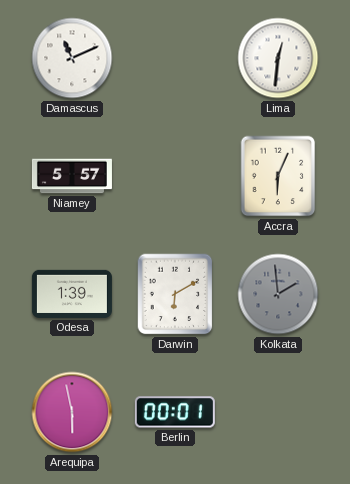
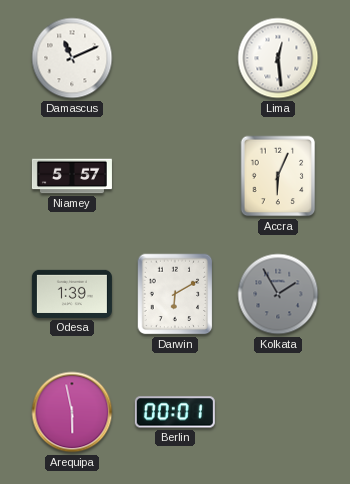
Lima: 12:31 -> 12:29 (278, 58)
Kolkata: 1:59 -> 1:55 (278, 294)
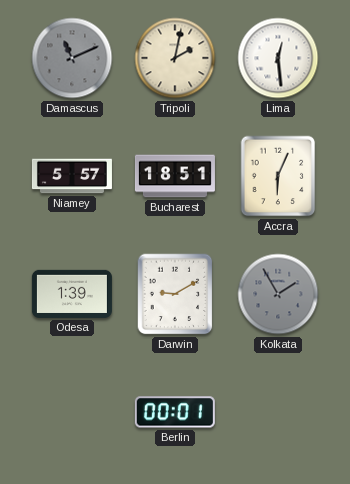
Damascus dial: white -> grey (72, 58)
Tripoli: none -> 2:02 (175, 58)
Bucharest: none -> 18:51 (175, 176)
Darwin: 6:10 -> 9:10 (175, 294)
Arequipa: 5:58 -> none (72, 412)
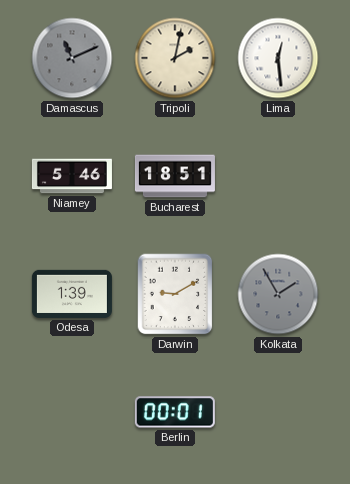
Niamey: 5:57 -> 5:46 (72, 176)
Accra: 6:04 -> none (278, 176)
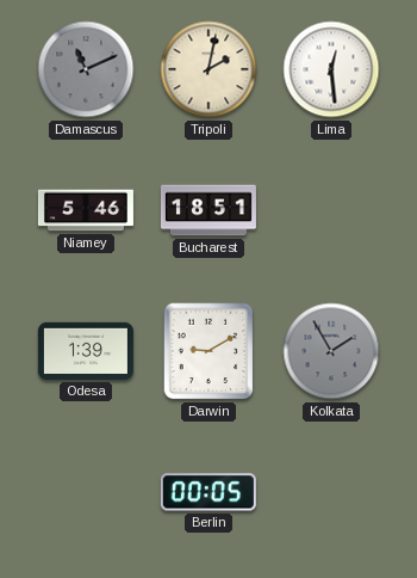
Berlin: 00:01 -> 00:05 (208, 492)
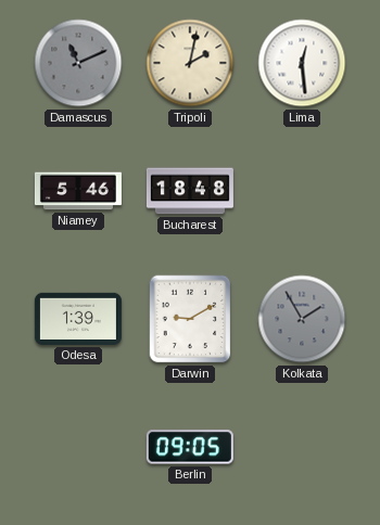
Bucharest: 18:51 -> 18:48 (190, 191)
Berlin: 00:05 -> 09:05 (190, 447)
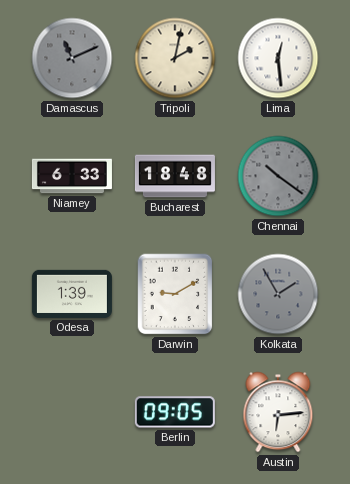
Niamey: 5:46 -> 6:33 (72, 176)
Chennai: none -> 10:21 (278, 176)
Austin: none -> 6:14 (278, 412)
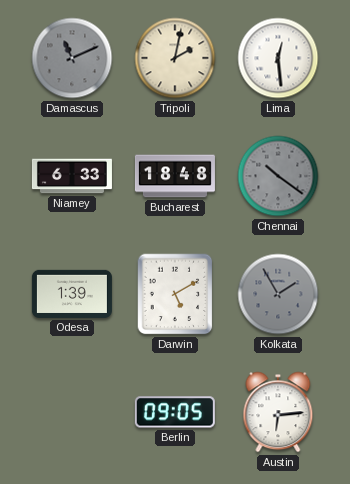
Darwin: 9:10 -> 5:10 (175, 294)
